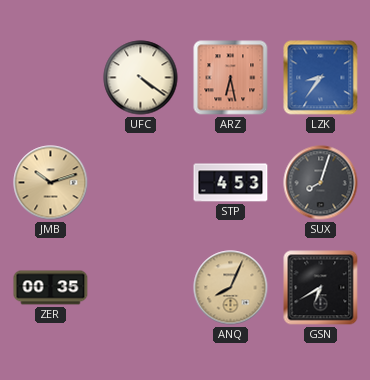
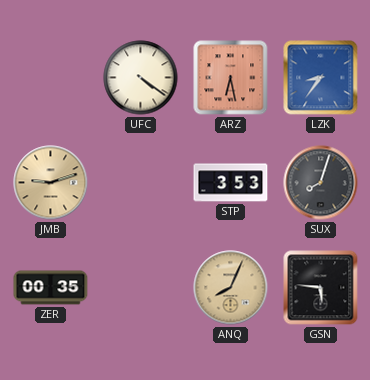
JMB: 10:12 -> 9:12 (51, 183)
STP: 4:53 -> 3:53 (231, 183)
GSN: 6:40 -> 5:46 (321, 288)
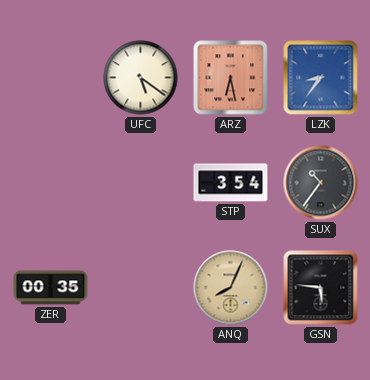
UFC: 4:21 -> 5:21 (141, 78)
JMB: 9:12 -> none (51, 183)
STP: 3:53 -> 3:54 (231, 183)
SUX: 8:03 -> 10:36 (321, 183)
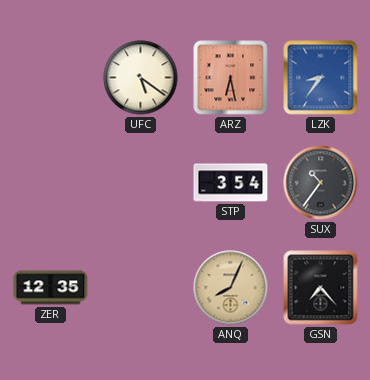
ZER: 00:35 -> 12:35 (51, 288)
GSN: 5:46 -> 7:23 (321, 288)
